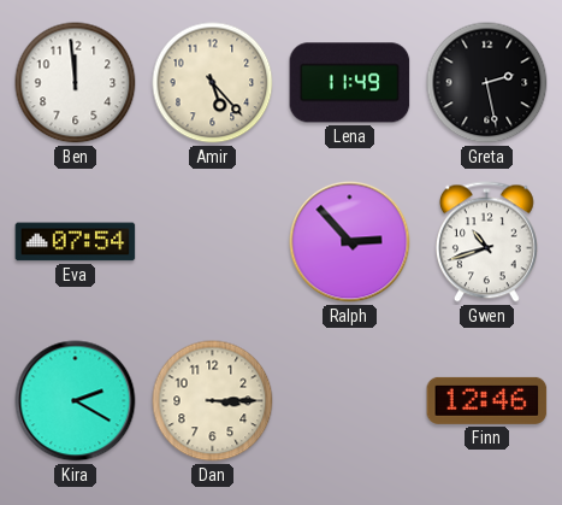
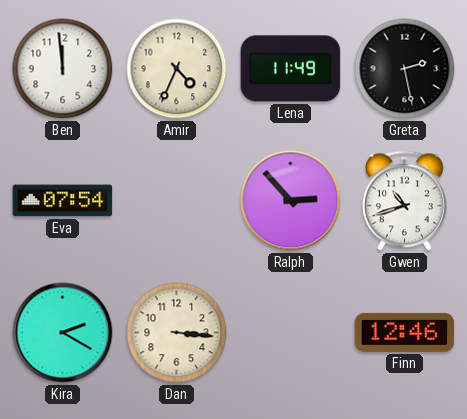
Amir: 5:23 -> 4:34 (177, 69)
Dan: 3:15 -> 3:16 (177, 333)
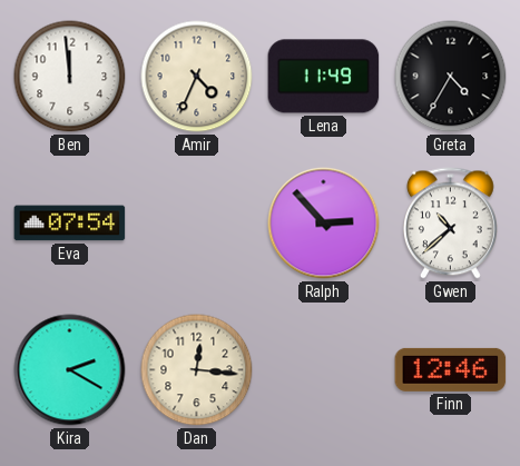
Greta: 2:28 -> 4:35 (451, 77)
Gwen: 10:42 -> 10:38 (450, 224)
Dan: 3:16 -> 12:16 (197, 370)
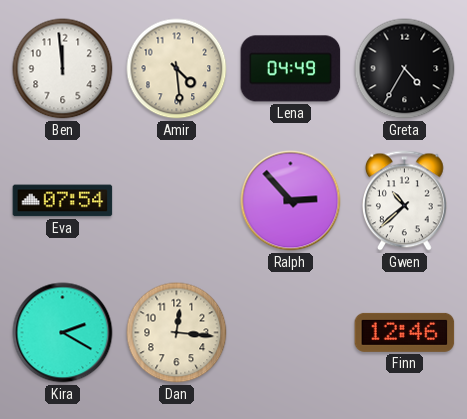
Amir: 4:34 -> 4:29 (177, 69)
Lena: 11:49 -> 04:49 (291, 69)
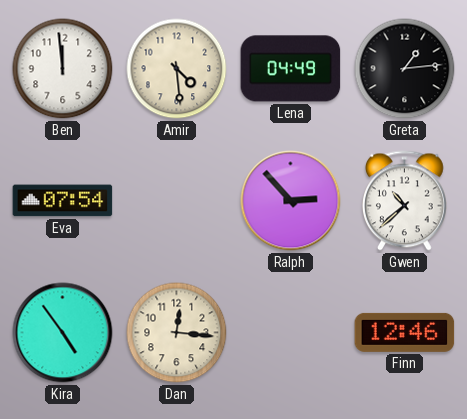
Greta: 4:35 -> 1:14 (405, 69)
Kira: 2:20 -> 4:54 (63, 333)
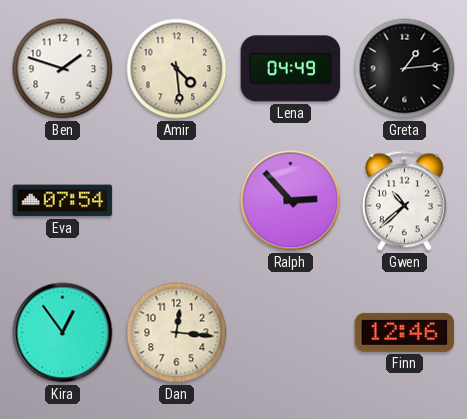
Ben: 11:59 -> 1:48 (63, 69)
Kira: 4:54 -> 12:54 (63, 333)
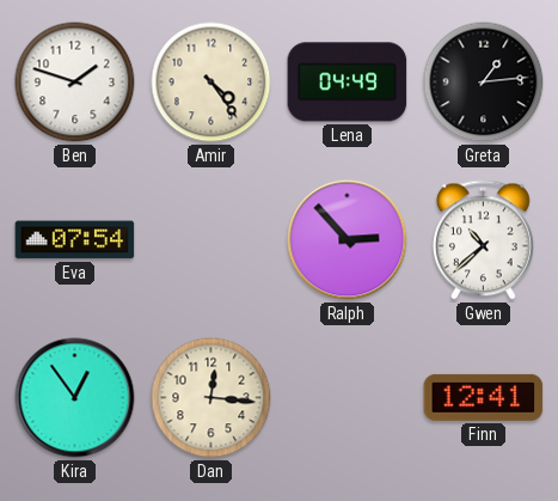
Amir: 4:29 -> 4:24 (211, 83)
Finn: 12:46 -> 12:41 (484, 397)
